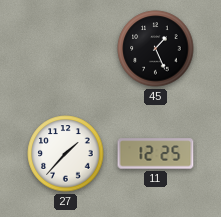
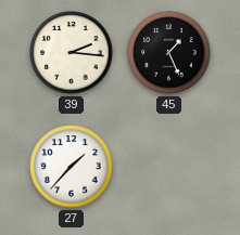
39: none -> 2:16 (72, 53)
11: 12:25 -> none (156, 154)
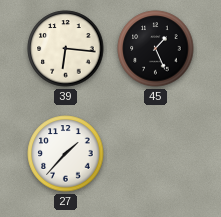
39: 2:16 -> 6:16 (66, 49)
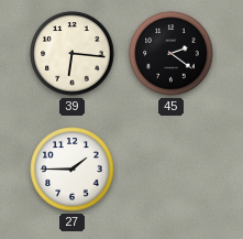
45: 1:26 -> 2:21 (172, 54)
27: 1:37 -> 1:45 (73, 170)
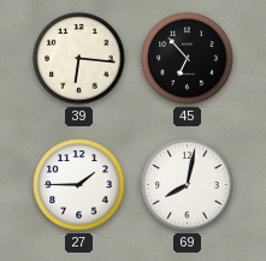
45: 2:21 -> 6:53 (188, 59)
69: none -> 8:02 (188, 185)
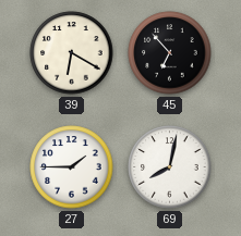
39: 6:16 -> 6:20 (72, 53)
